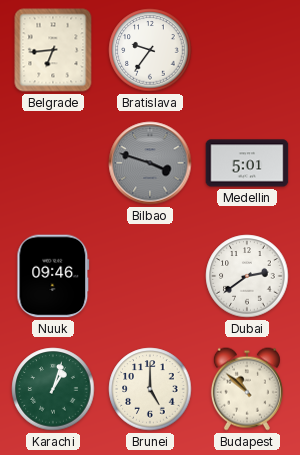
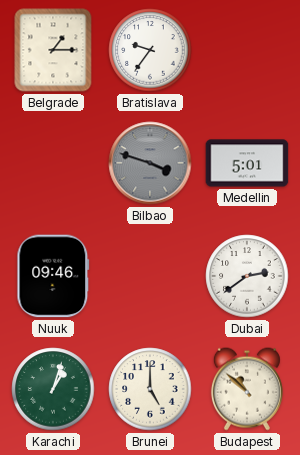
Belgrade: 6:44 -> 1:15 (53, 50)
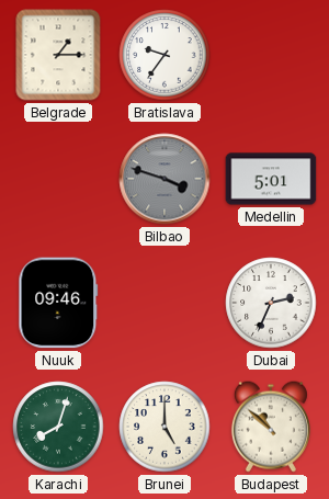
Dubai: 2:39 -> 2:34 (271, 303)
Karachi: 1:03 -> 8:03 (58, 427)
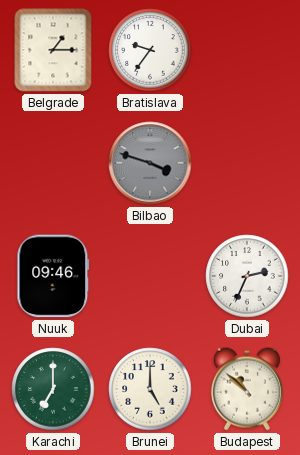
Medellin: 5:01 -> none (271, 179)
Karachi: 8:03 -> 7:00 (53, 389)
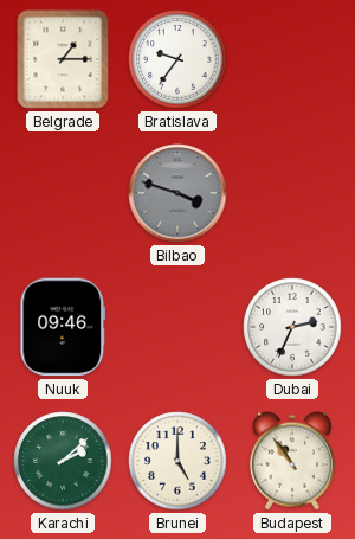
Karachi: 7:00 -> 2:08 (63, 461)
Budapest: 10:52 -> 10:54 (292, 461)
